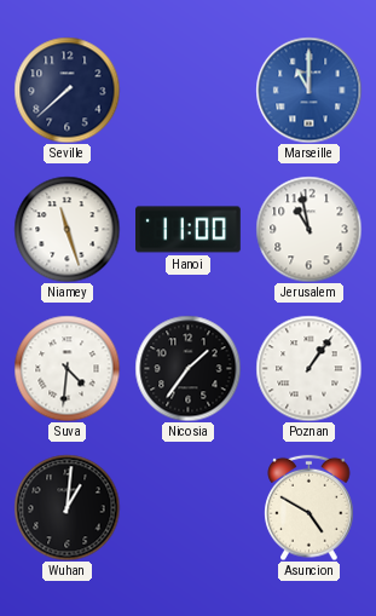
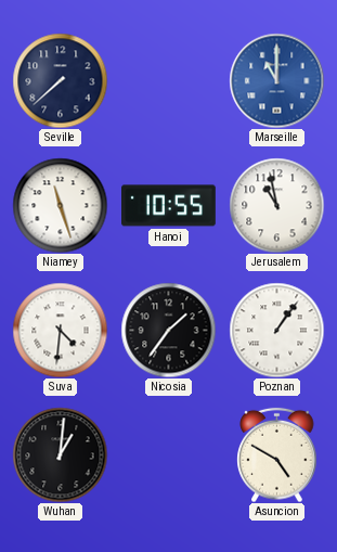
Hanoi: 11:00 -> 10:55 (169, 206)
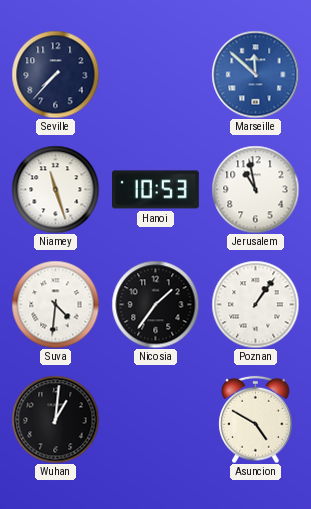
Seville: 7:38 -> 7:37 (55, 74)
Marseille: 11:00 -> 11:52 (255, 74)
Hanoi: 10:55 -> 10:53 (156, 190)
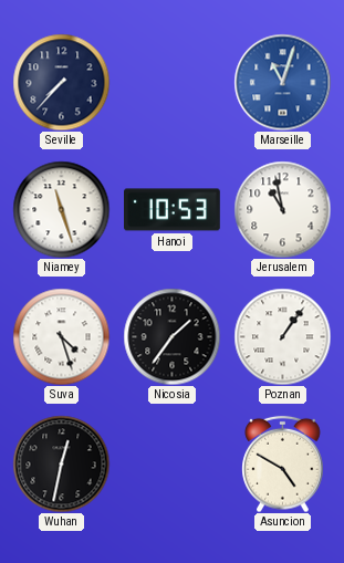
Marseille: 11:52 -> 11:03 (282, 82)
Suva: 4:31 -> 4:27 (61, 336)
Wuhan: 1:01 -> 12:32 (61, 463)
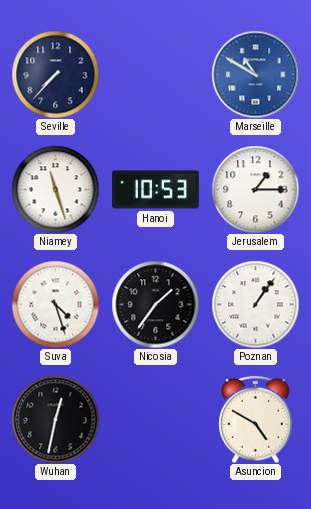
Marseille: 11:03 -> 10:50 (255, 74)
Jerusalem: 10:58 -> 1:15 (255, 189)
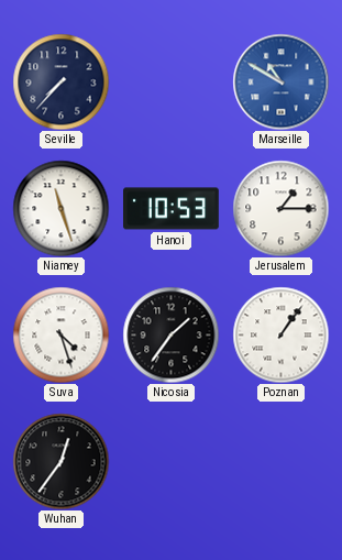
Wuhan: 12:32 -> 12:36 (60, 461)
Asuncion: 4:50 -> none (256, 419)
